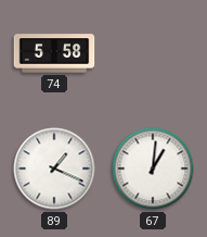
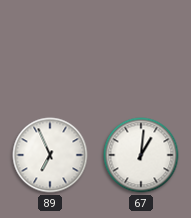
74: 5:58 -> none (54, 53)
89: 1:19 -> 6:56 (50, 155)
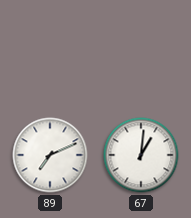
89: 6:56 -> 7:11 (50, 155)
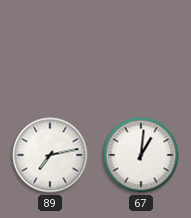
89: 7:11 -> 7:13 (50, 155)
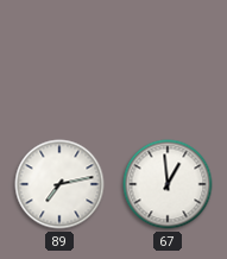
67: 1:01 -> 12:59 (168, 184)
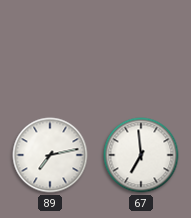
67: 12:59 -> 6:59 (141, 155)
